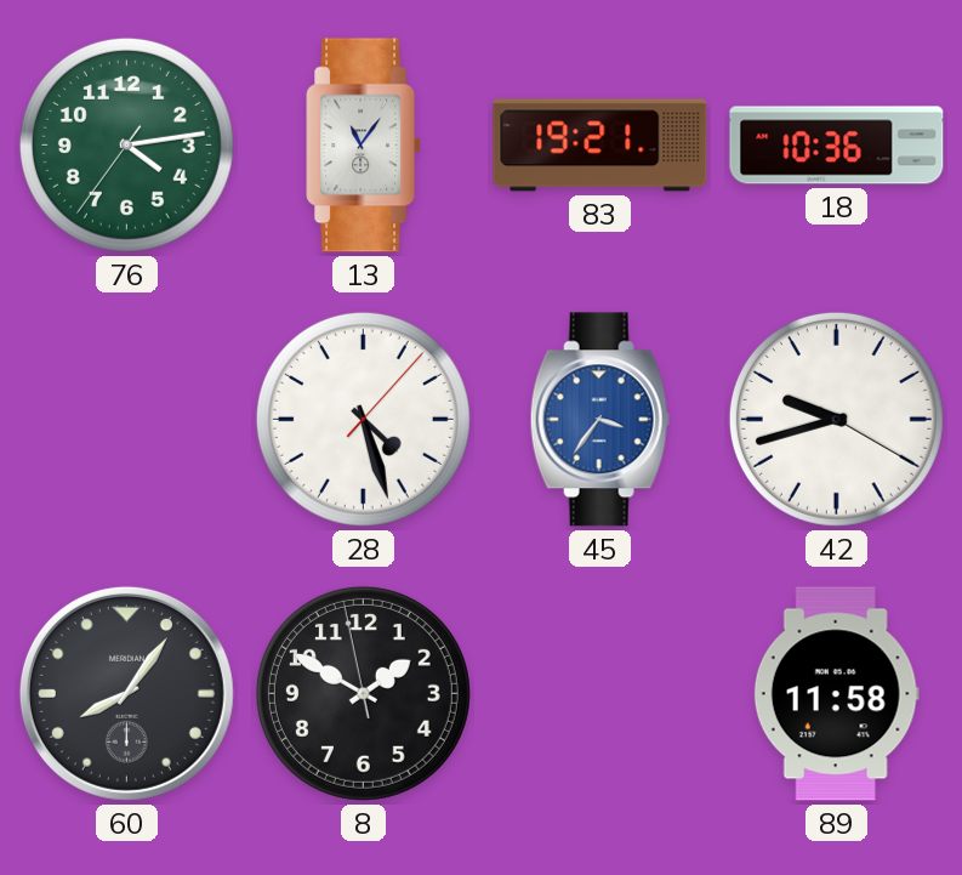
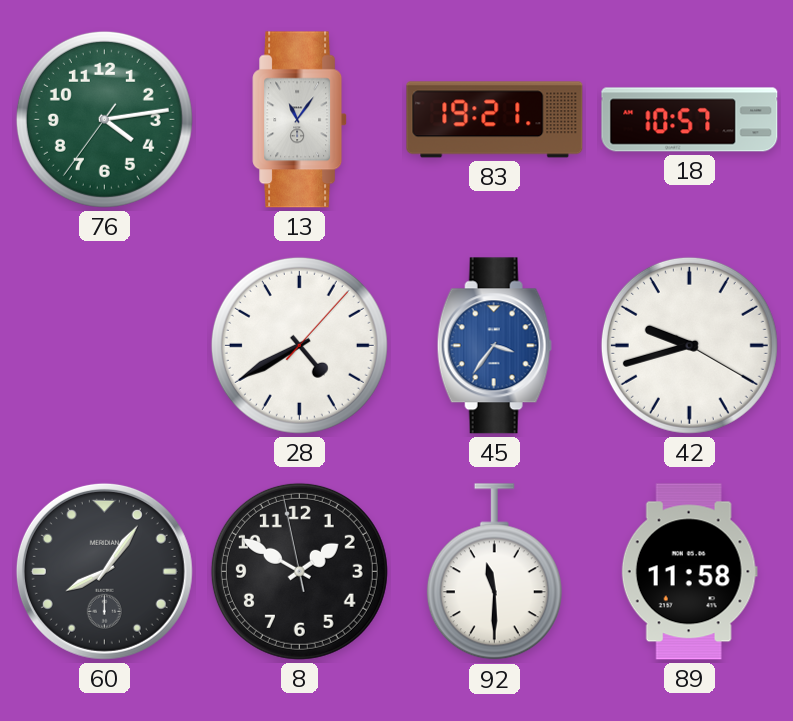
18: 10:36 -> 10:57 (690, 120)
28: 4:27 -> 4:40 (299, 345)
92: none -> 11:30 (494, 572)
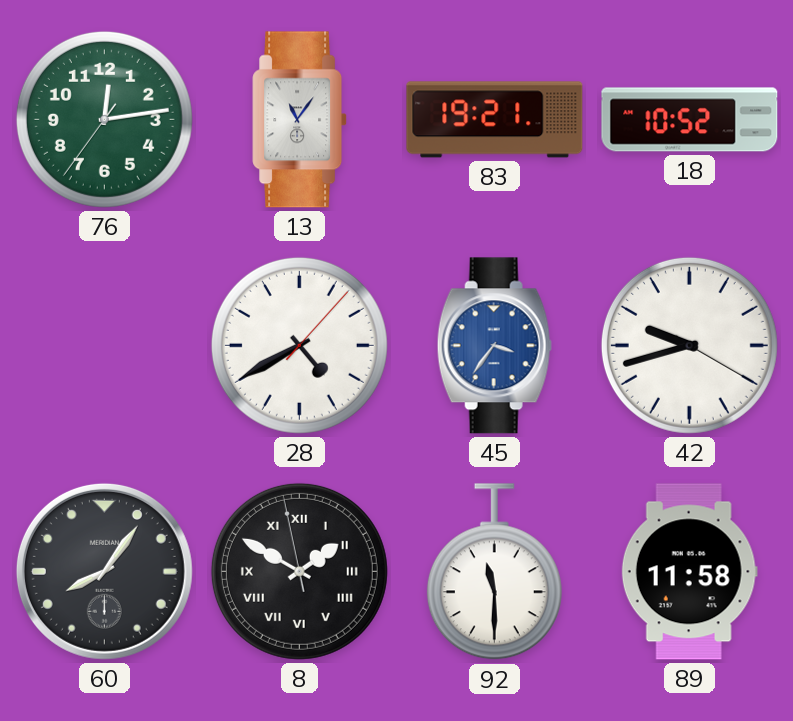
76: 4:13 -> 12:13 (104, 119)
18: 10:57 -> 10:52 (690, 120)
8 numerals: Arabic -> Roman (299, 571)
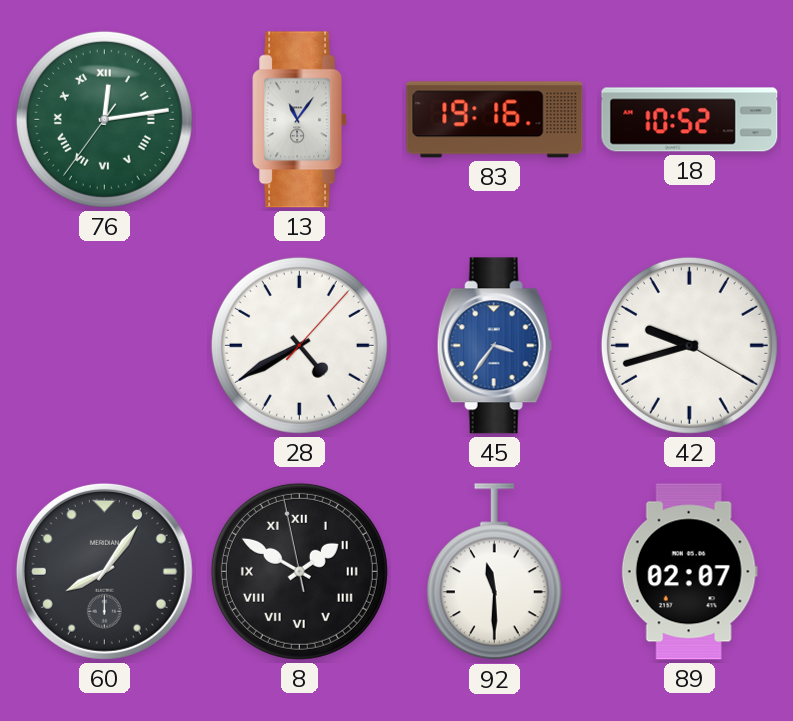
76 numerals: Arabic -> Roman (104, 119)
83: 19:21 -> 19:16 (495, 120)
89: 11:58 -> 02:07 (689, 572)
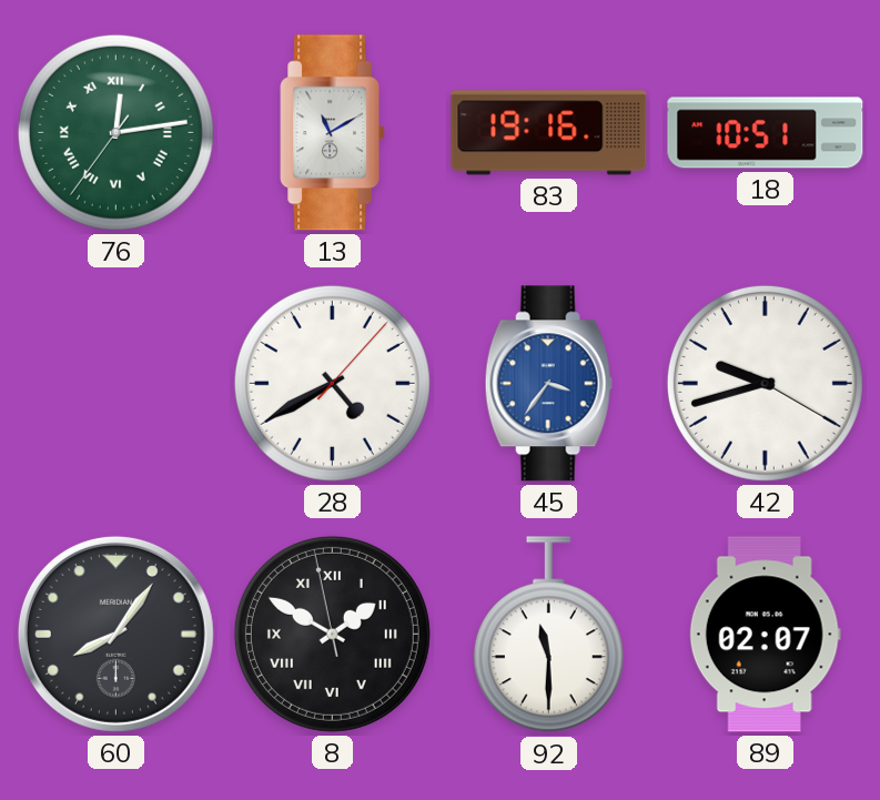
13: 11:06 -> 11:10 (333, 133)
18: 10:52 -> 10:51 (766, 133)
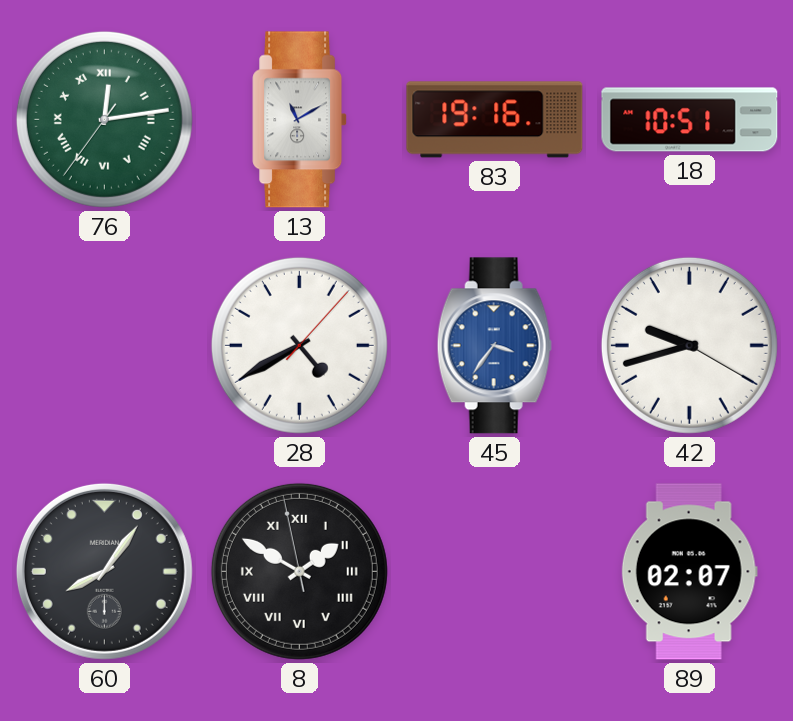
92: 11:30 -> none (548, 635)
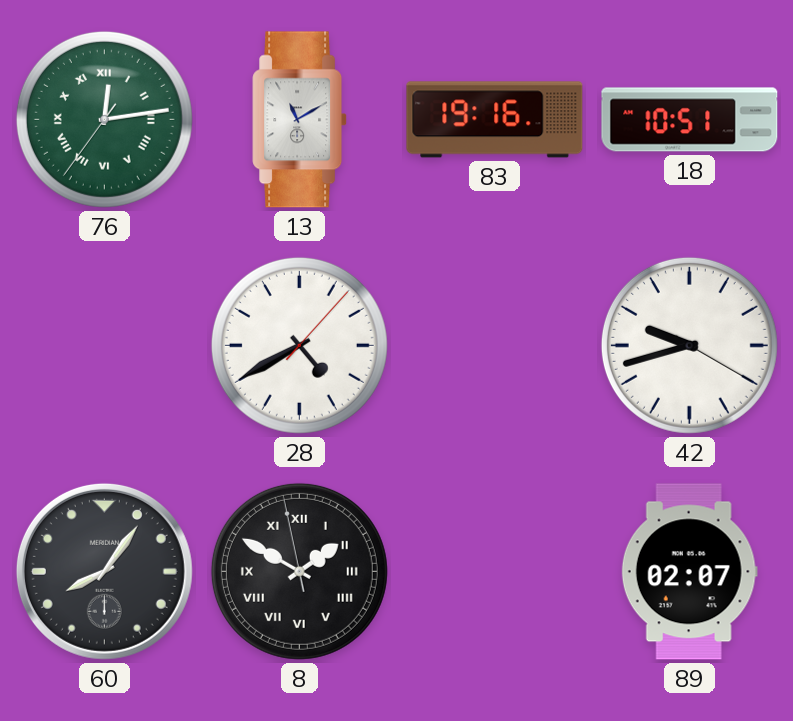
45: 3:36 -> none (494, 346)
